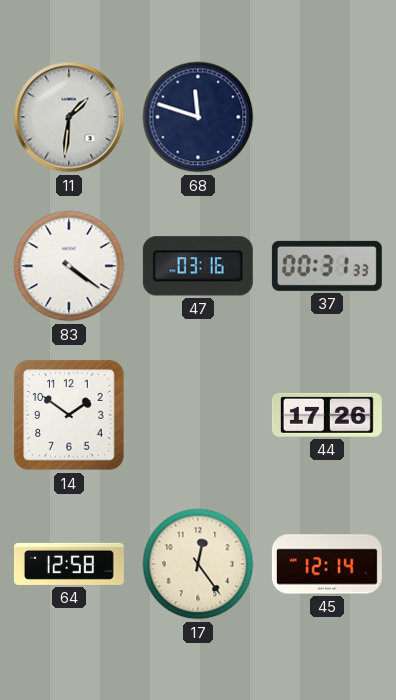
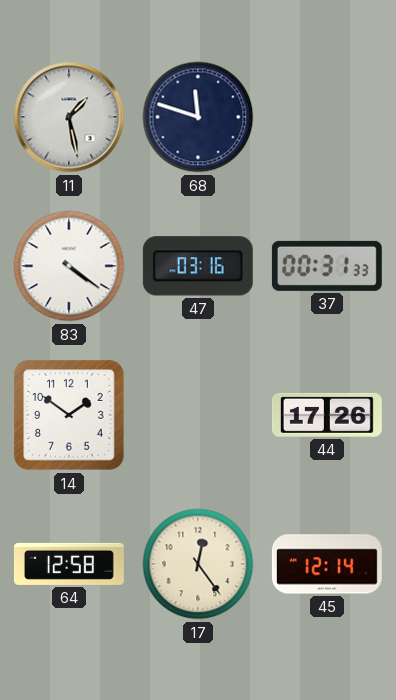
11: 1:31 -> 1:28 (69, 117)
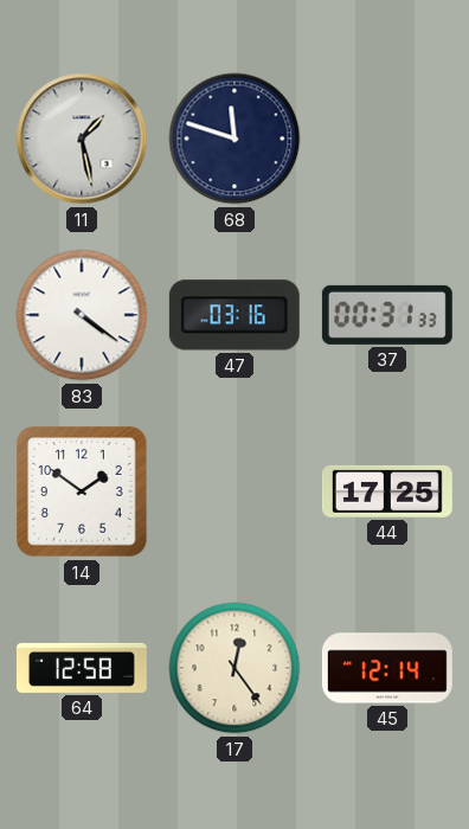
44: 17:26 -> 17:25 (387, 491)
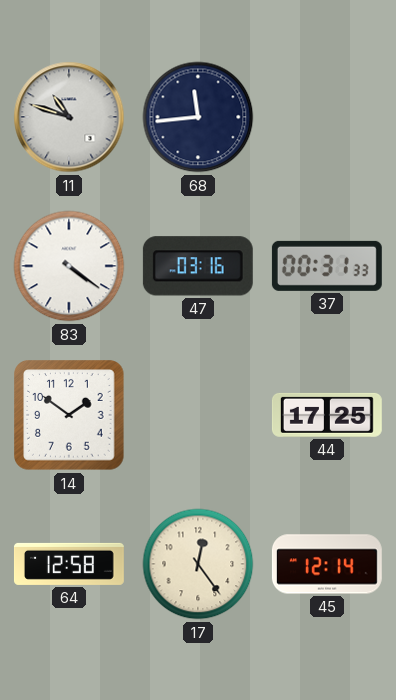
11: 1:28 -> 10:48 (69, 117)
68: 11:48 -> 11:44 (198, 117)
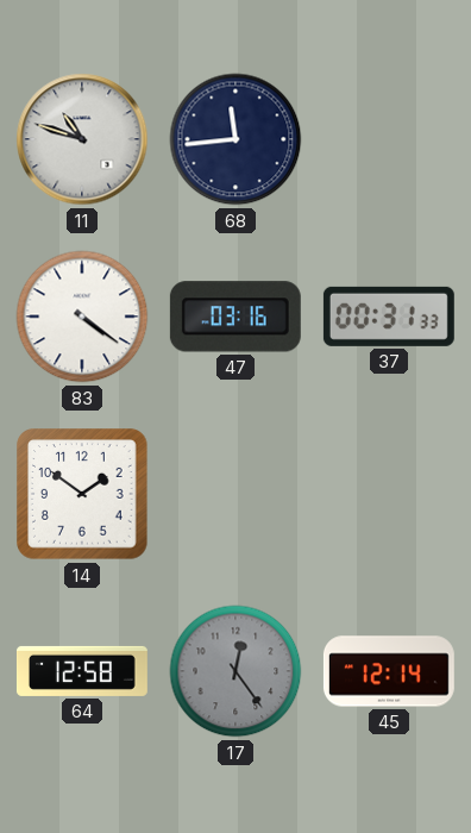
44: 17:25 -> none (327, 415)
17 dial: cream -> grey (235, 671)
